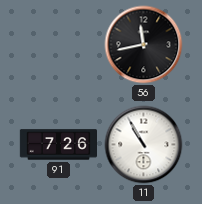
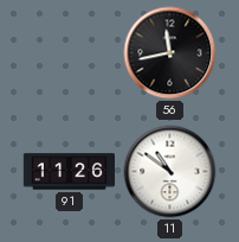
91: 7:26 -> 11:26 (69, 172)
11: 10:55 -> 10:51 (170, 172)
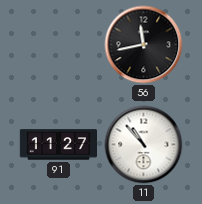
91: 11:26 -> 11:27 (58, 145)
11: 10:51 -> 10:53 (144, 145)
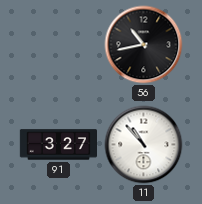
56: 11:43 -> 10:43 (144, 45)
91: 11:27 -> 3:27 (58, 145)
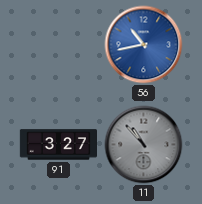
56 dial: black -> blue (144, 45)
11 dial: white -> grey (144, 145)
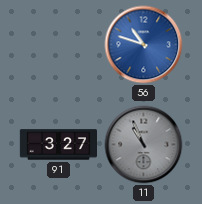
56: 10:43 -> 10:48 (144, 45)
11: 10:53 -> 10:56 (144, 145)
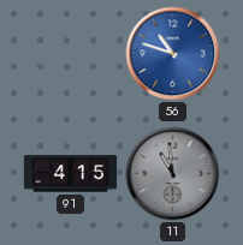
91: 3:27 -> 4:15 (70, 174)
11: 10:56 -> 10:59 (173, 174)
